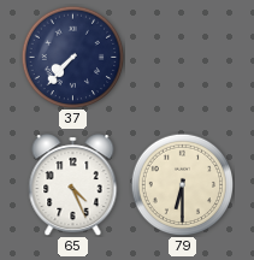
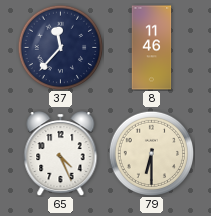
37: 7:37 -> 11:37 (60, 47)
8: none -> 11:46 (152, 48)
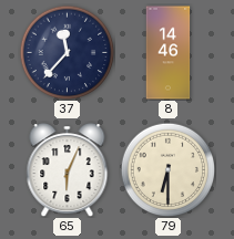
8: 11:46 -> 14:46 (169, 53)
65: 4:26 -> 6:04 (68, 170)
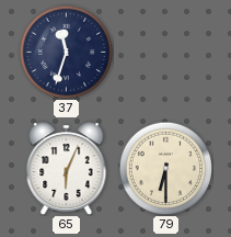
37: 11:37 -> 11:33 (66, 52)
8: 14:46 -> none (169, 53)
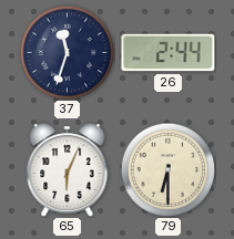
26: none -> 2:44 (169, 53)
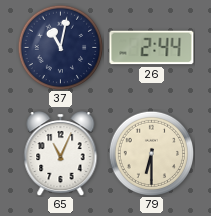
37: 11:33 -> 11:02 (60, 47)
65: 6:04 -> 11:04 (61, 154)
